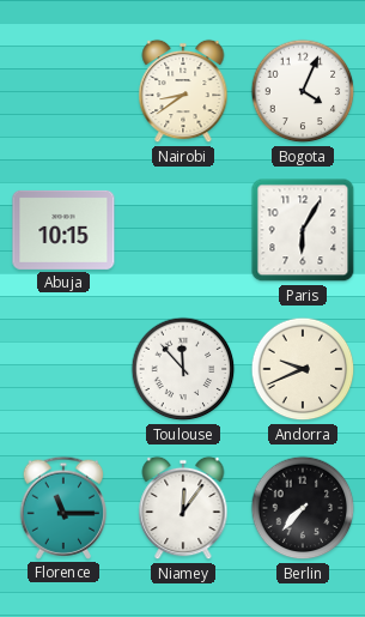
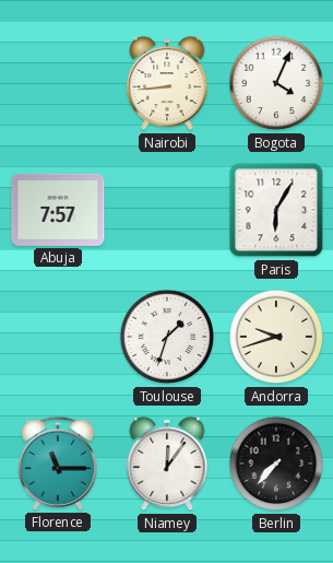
Nairobi: 8:39 -> 8:44 (167, 83)
Abuja: 10:15 -> 7:57 (58, 210)
Toulouse: 11:53 -> 1:33 (167, 337)
Andorra: 9:41 -> 9:42 (276, 337)
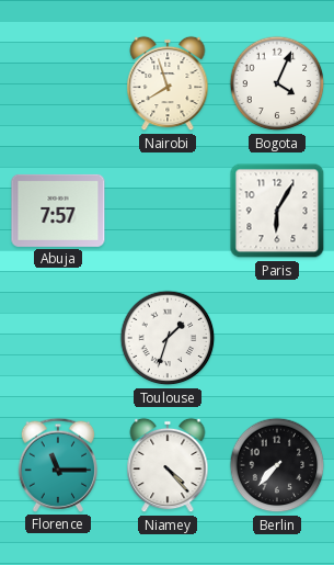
Nairobi: 8:44 -> 7:57 (168, 83)
Andorra: 9:42 -> none (276, 337)
Niamey: 12:06 -> 4:23 (168, 465)
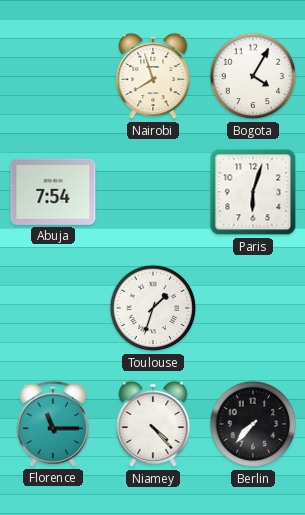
Bogota: 4:04 -> 4:05 (253, 76)
Abuja: 7:57 -> 7:54 (53, 192)
Paris: 6:05 -> 6:03 (253, 192)
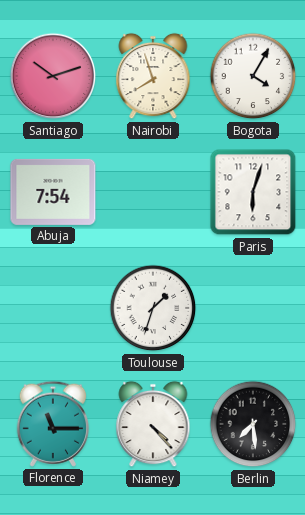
Santiago: none -> 10:12 (53, 76)
Berlin: 7:37 -> 7:29 (253, 424)
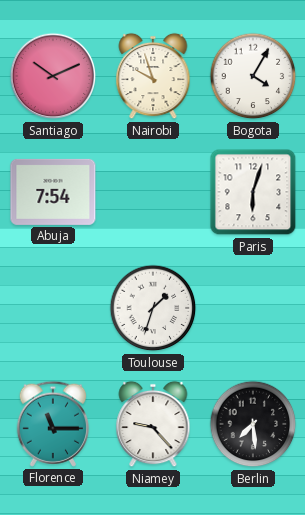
Santiago: 10:12 -> 10:11 (53, 76)
Nairobi: 7:57 -> 9:57 (153, 76)
Niamey: 4:23 -> 9:23 (153, 424)
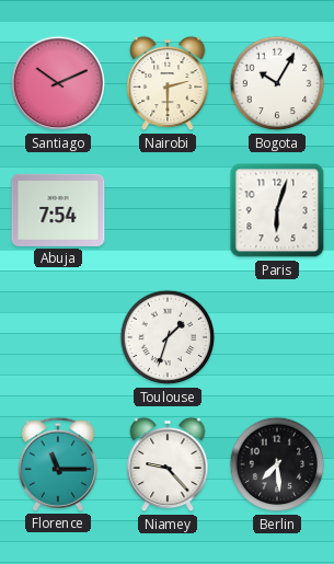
Nairobi: 9:57 -> 2:30 (168, 83)
Bogota: 4:05 -> 10:05 (277, 83)
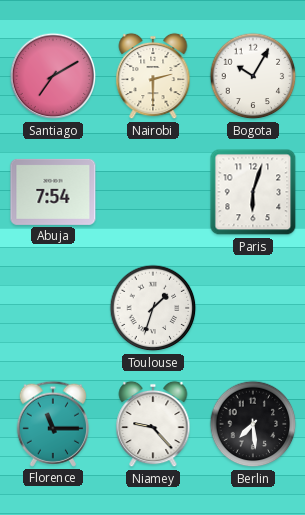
Santiago: 10:11 -> 7:10 (53, 76)
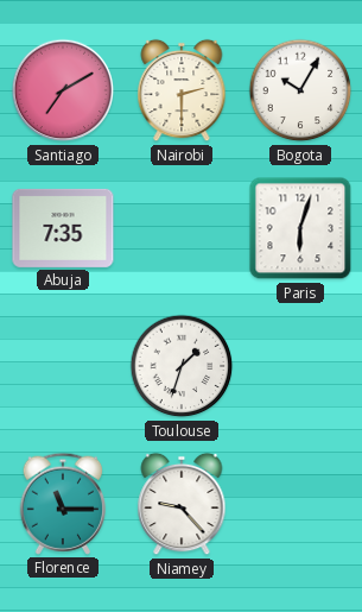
Abuja: 7:54 -> 7:35 (63, 228)
Berlin: 7:29 -> none (253, 424)
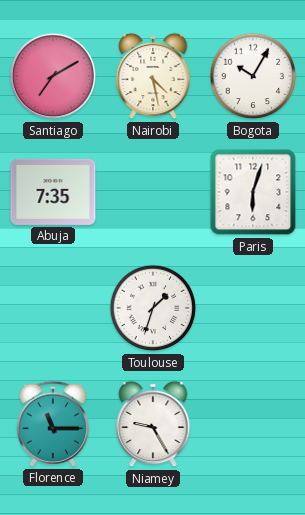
Nairobi: 2:30 -> 4:28 (153, 76)
Niamey: 9:23 -> 9:25 (153, 424)
